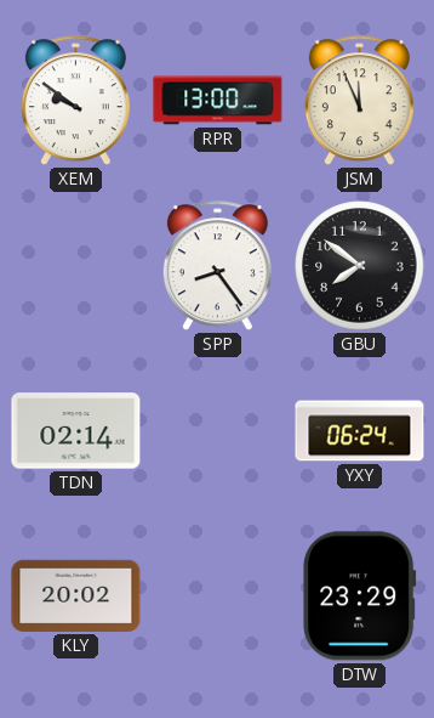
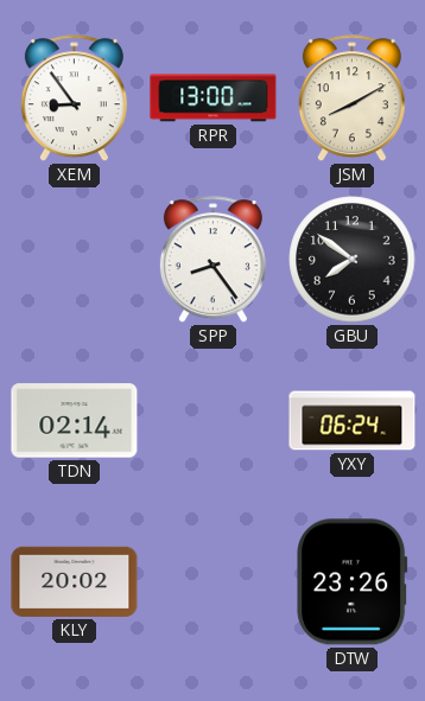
XEM: 9:51 -> 8:54 (74, 98)
JSM: 11:56 -> 8:10 (351, 98)
DTW: 23:29 -> 23:26 (353, 582)
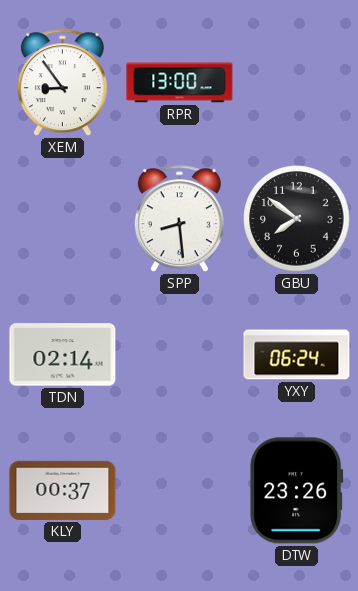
JSM: 8:10 -> none (351, 98)
SPP: 8:24 -> 8:29 (179, 219)
KLY: 20:02 -> 00:37 (63, 490)
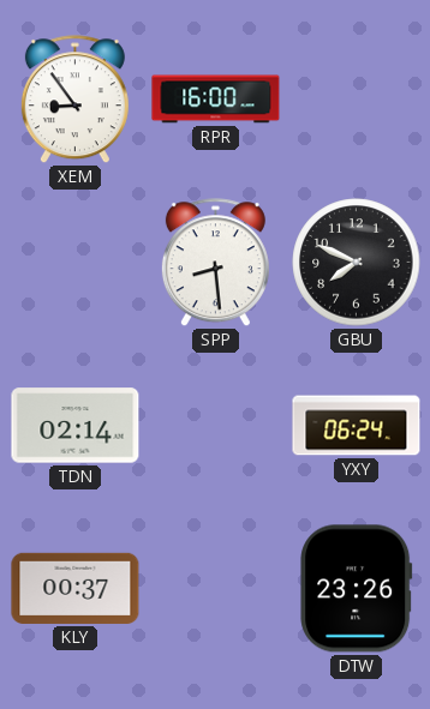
RPR: 13:00 -> 16:00 (216, 100)
GBU: 7:51 -> 7:49 (357, 263)
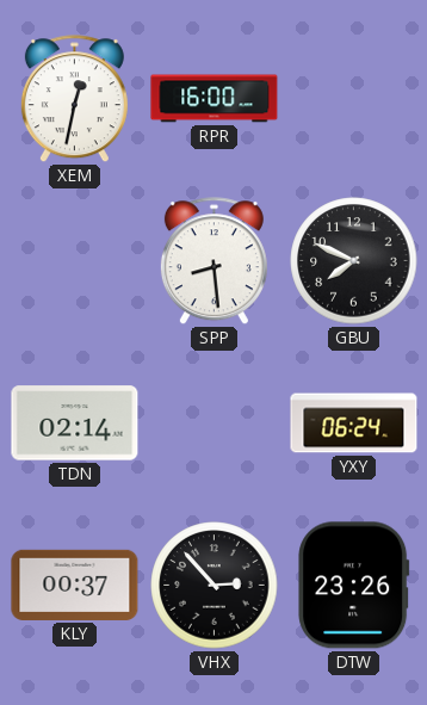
XEM: 8:54 -> 12:32 (74, 99)
VHX: none -> 2:53 (215, 586)
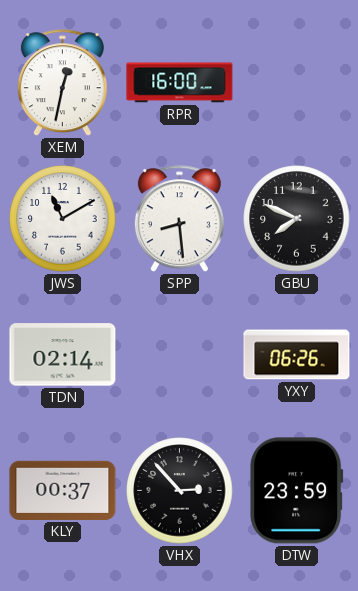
JWS: none -> 11:10 (63, 219)
YXY: 06:24 -> 06:26 (297, 355)
DTW: 23:26 -> 23:59 (297, 491)
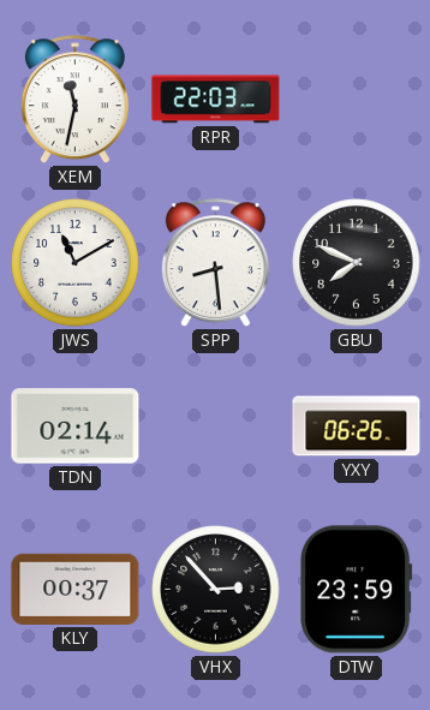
XEM: 12:32 -> 11:32 (74, 100)
RPR: 16:00 -> 22:03 (216, 100)
